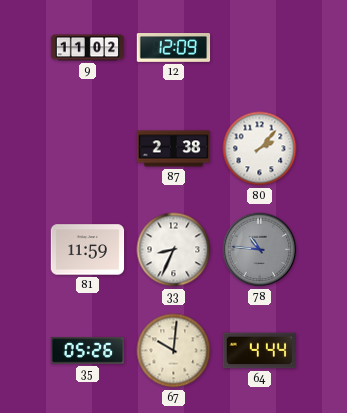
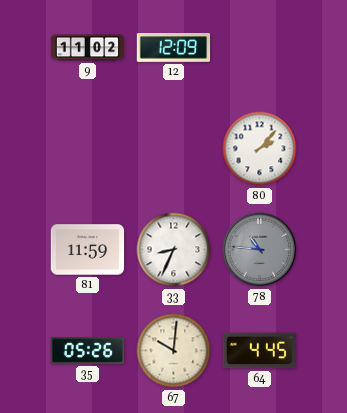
87: 2:38 -> none (174, 149)
64: 4:44 -> 4:45 (259, 351)
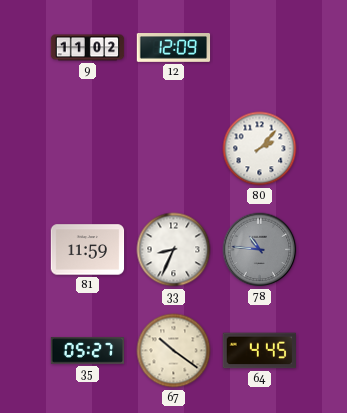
35: 05:26 -> 05:27 (88, 351)
67: 10:01 -> 10:21 (174, 351)
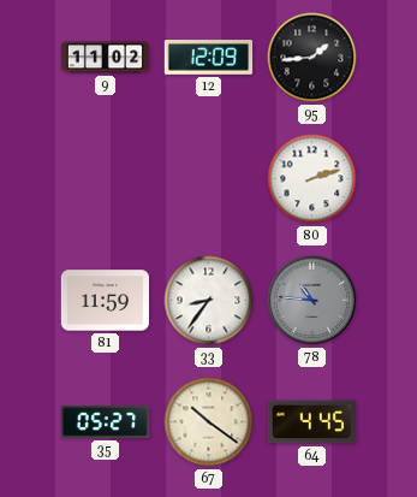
95: none -> 1:44 (312, 58)
80: 2:07 -> 2:12 (312, 179)
33: 8:34 -> 8:36 (209, 301)
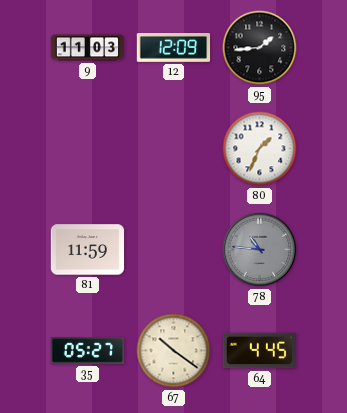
9: 11:02 -> 11:03 (88, 48)
80: 2:12 -> 1:34 (260, 149)
33: 8:36 -> none (209, 301)
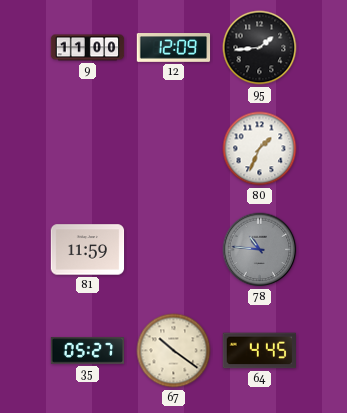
9: 11:03 -> 11:00 (88, 48)
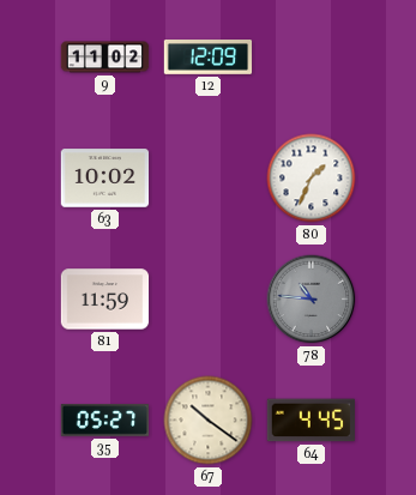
9: 11:00 -> 11:02 (105, 58)
95: 1:44 -> none (260, 48)
63: none -> 10:02 (105, 179)
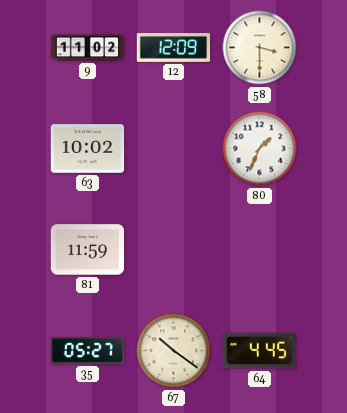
58: none -> 3:30 (260, 48)
78: 10:46 -> none (312, 300)
